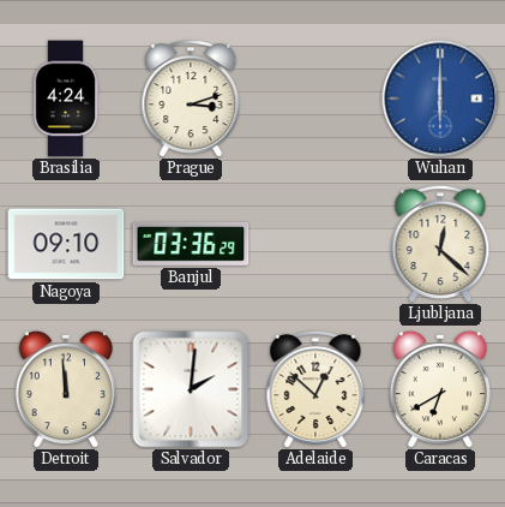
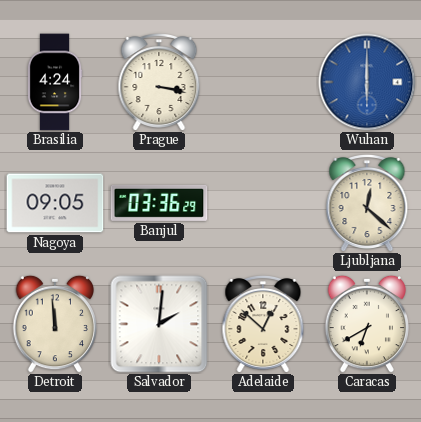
Prague: 3:12 -> 3:17 (159, 83)
Nagoya: 09:10 -> 09:05 (55, 203)
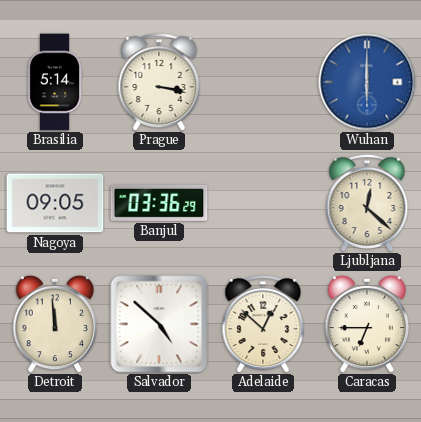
Brasilia: 4:24 -> 5:14 (55, 82)
Salvador: 2:01 -> 4:52 (159, 324)
Caracas: 6:40 -> 6:45 (366, 324)
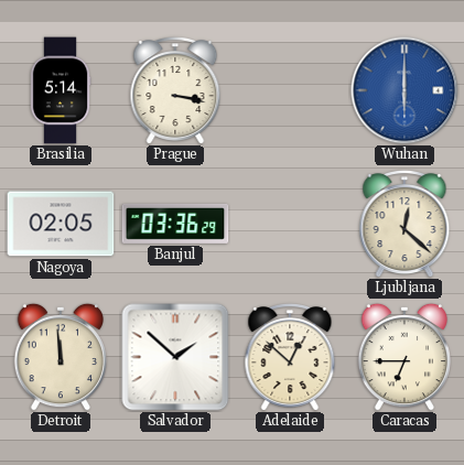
Nagoya: 09:05 -> 02:05 (61, 224)
Salvador: 4:52 -> 1:52 (175, 357)
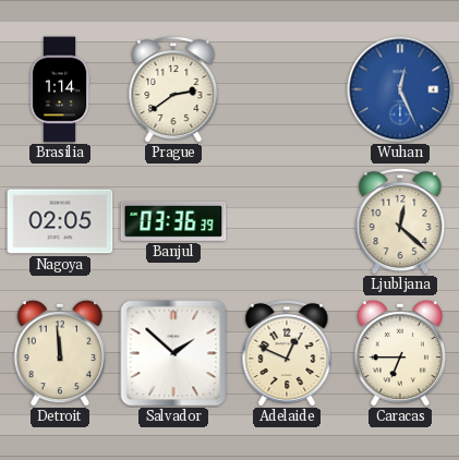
Brasilia: 5:14 -> 1:14 (60, 89)
Prague: 3:17 -> 2:39 (173, 90)
Wuhan: 6:00 -> 12:26 (400, 89)
Banjul: 03:36:29 -> 03:36:39 (173, 221)
Adelaide: 12:52 -> 12:49 (287, 354)
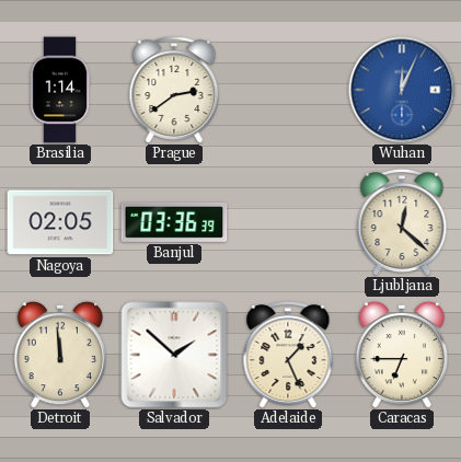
Wuhan: 12:26 -> 12:04 (402, 90)
Adelaide: 12:49 -> 1:26 (288, 356)
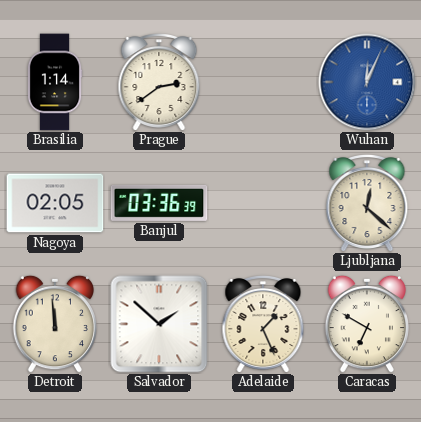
Caracas: 6:45 -> 6:50 (366, 324)
